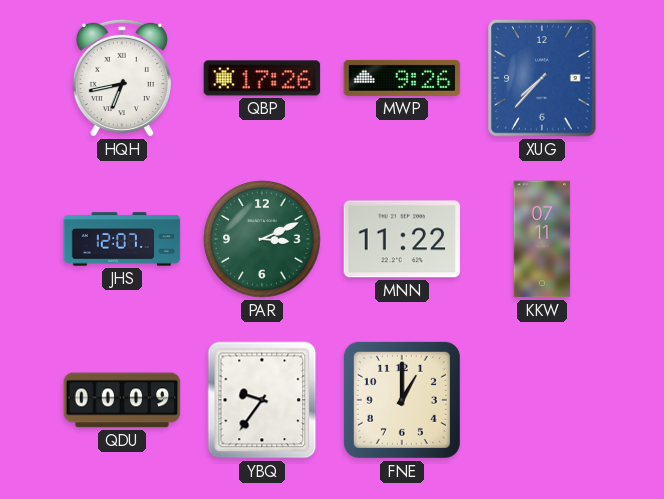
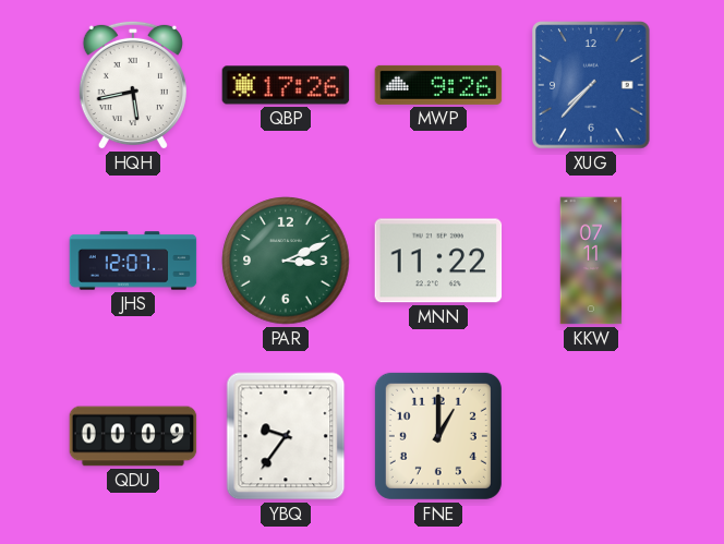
HQH: 6:43 -> 5:43 (133, 85)
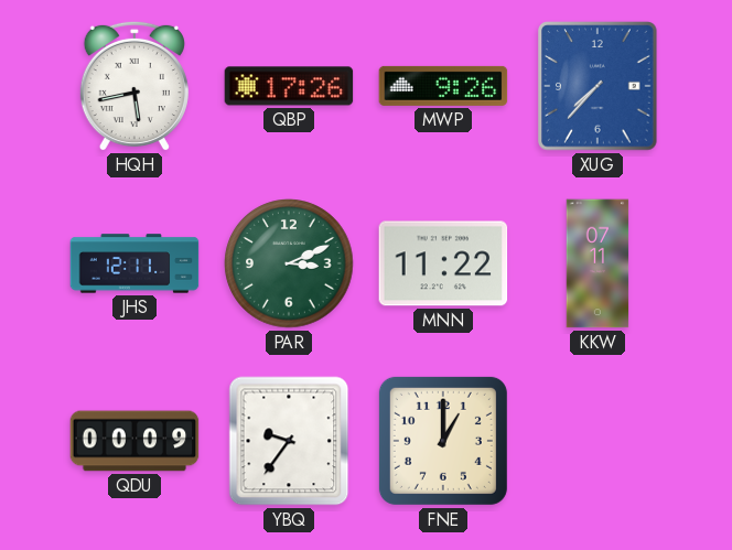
JHS: 12:07 -> 12:11 (134, 263)
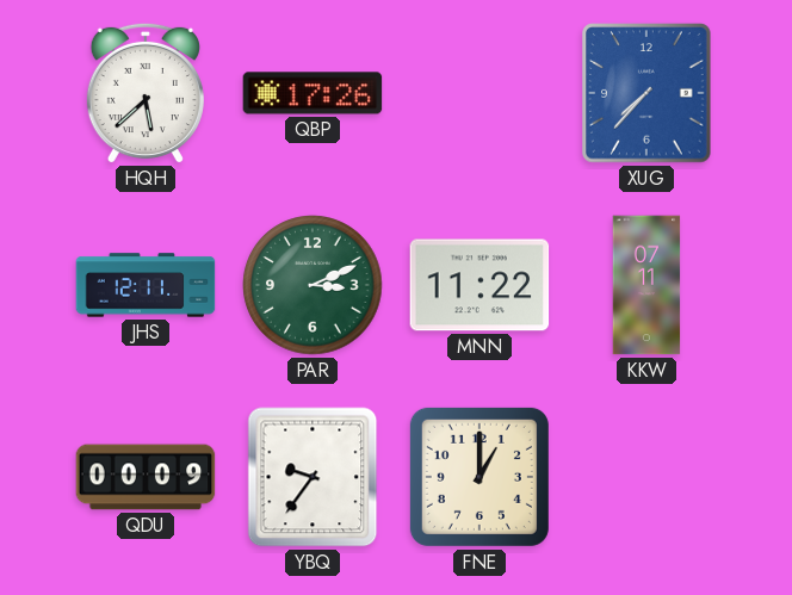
HQH: 5:43 -> 5:38 (146, 93)
MWP: 9:26 -> none (443, 86)
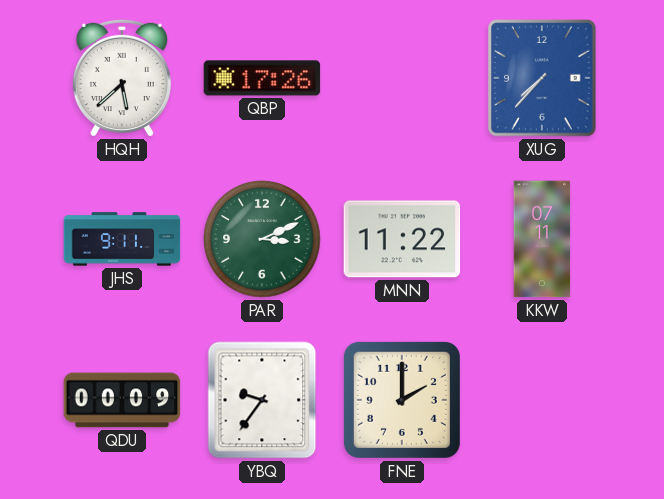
JHS: 12:11 -> 9:11 (122, 239)
FNE: 1:00 -> 2:00 (402, 400)
